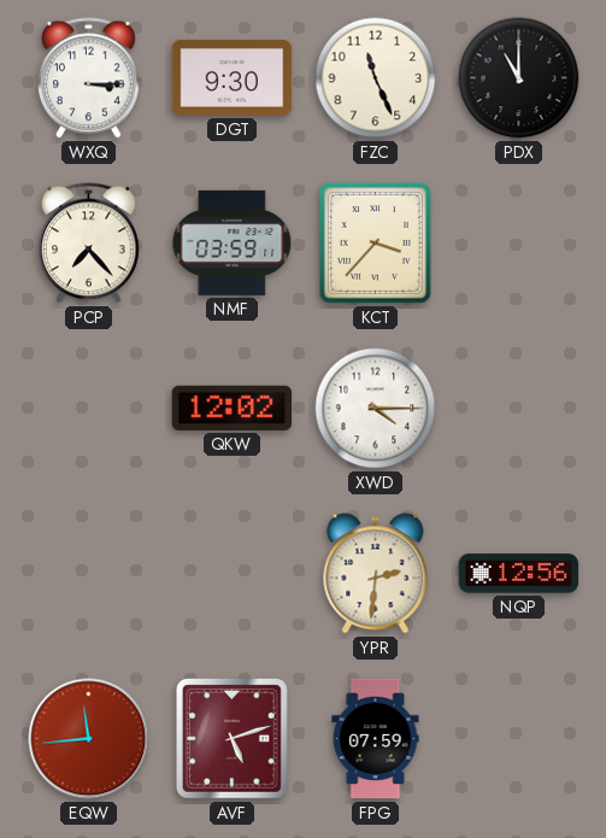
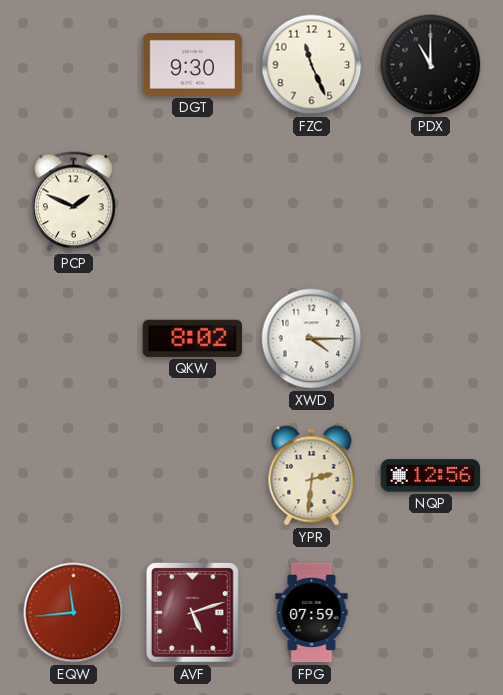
WXQ: 3:15 -> none (89, 78)
PCP: 7:23 -> 1:49 (74, 202)
NMF: 03:59 -> none (233, 242)
KCT: 3:37 -> none (375, 242)
QKW: 12:02 -> 8:02 (193, 338)
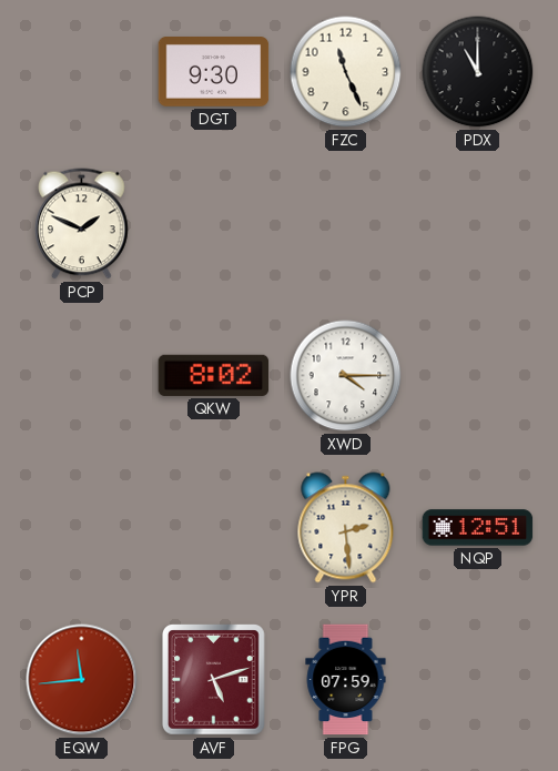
YPR: 2:31 -> 2:29 (346, 528)
NQP: 12:56 -> 12:51 (478, 528)
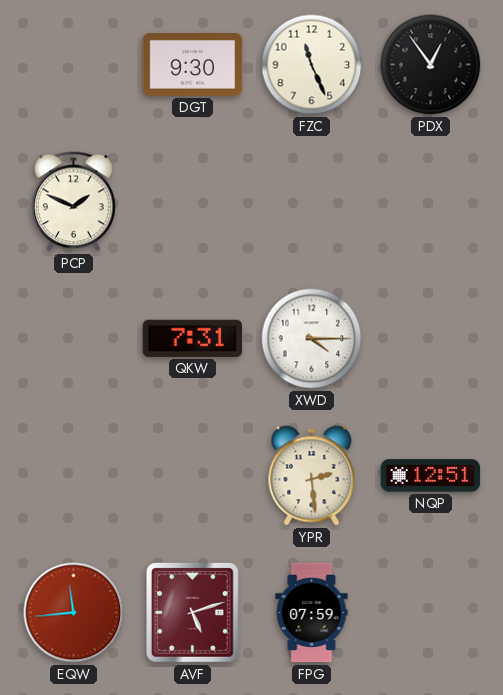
PDX: 11:00 -> 12:54 (431, 65)
QKW: 8:02 -> 7:31 (193, 338)
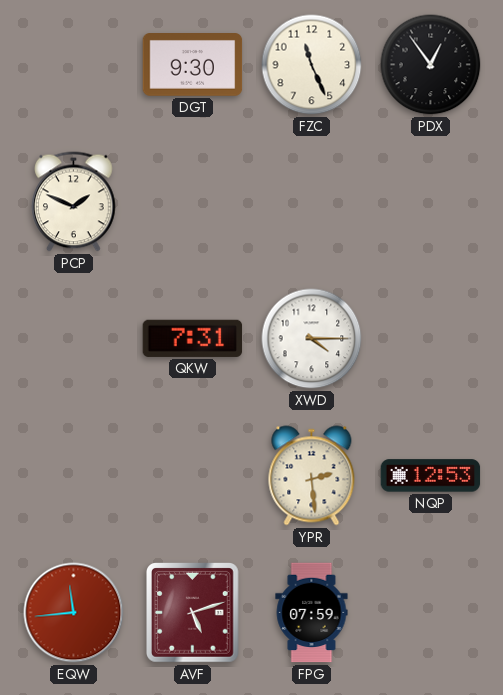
NQP: 12:51 -> 12:53 (431, 476)
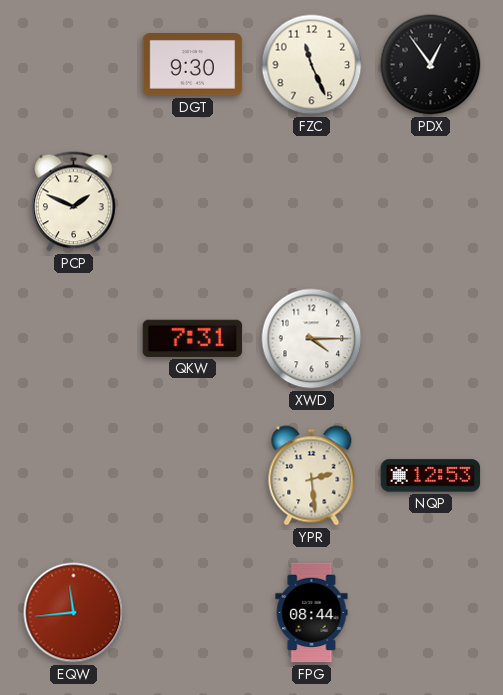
AVF: 5:12 -> none (193, 613)
FPG: 07:59 -> 08:44 (312, 613)
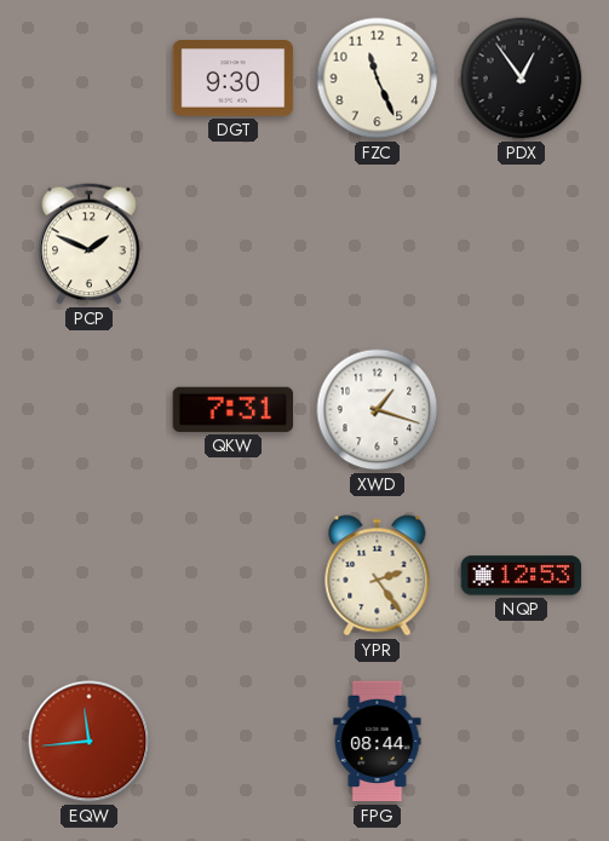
XWD: 4:15 -> 1:18 (378, 410)
YPR: 2:29 -> 2:24 (378, 576)
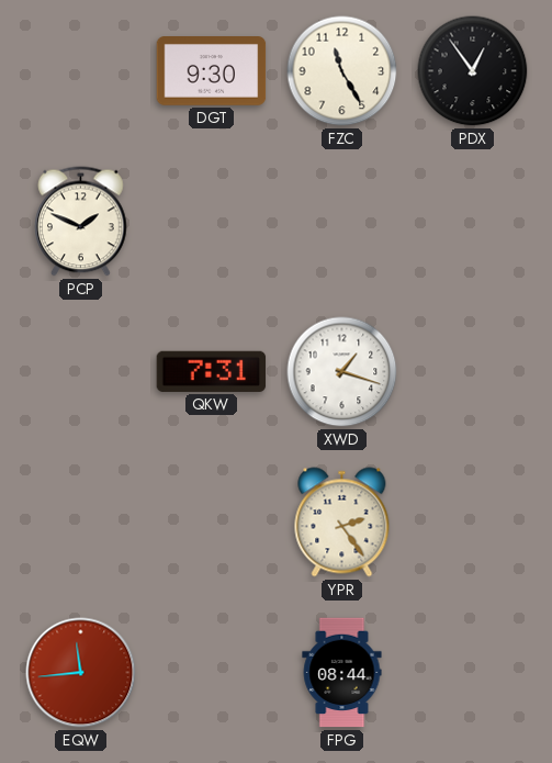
FZC: 11:26 -> 11:25 (342, 71)
NQP: 12:53 -> none (522, 576)
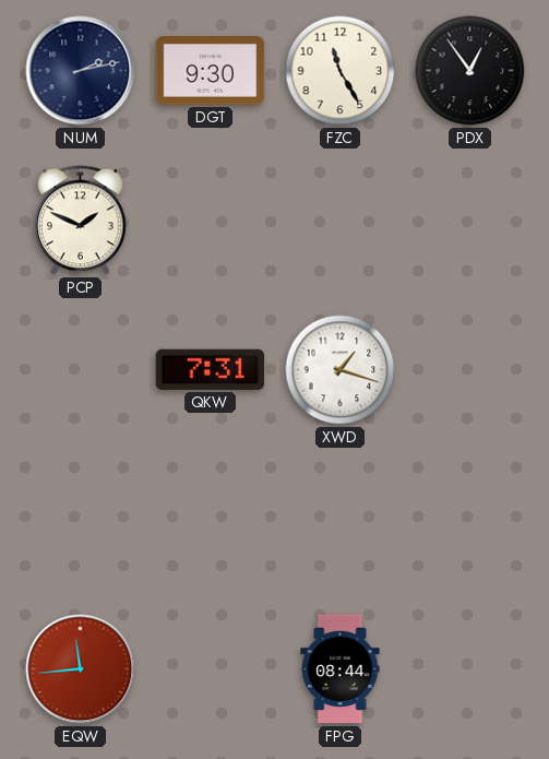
NUM: none -> 2:13 (81, 71)
YPR: 2:24 -> none (342, 523)
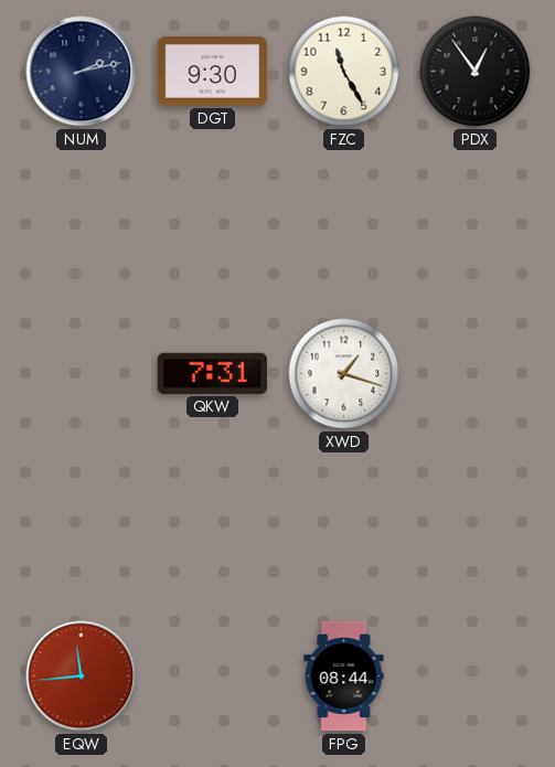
PCP: 1:49 -> none (81, 221)
